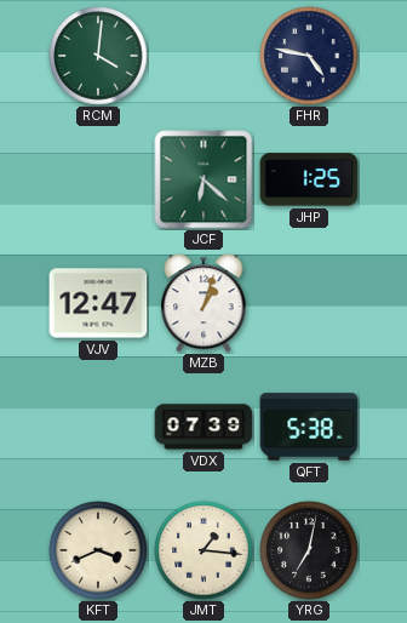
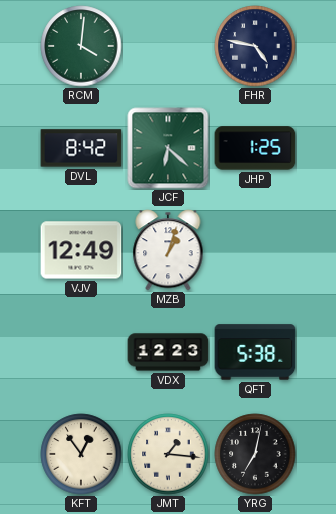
DVL: none -> 8:42 (81, 148)
VJV: 12:47 -> 12:49 (81, 250)
VDX: 07:39 -> 12:23 (168, 352)
KFT: 3:41 -> 12:54 (81, 454)
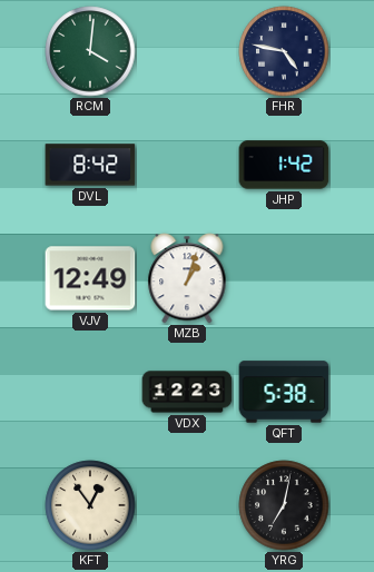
JCF: 6:22 -> none (168, 148)
JHP: 1:25 -> 1:42 (284, 165)
JMT: 1:16 -> none (168, 454)
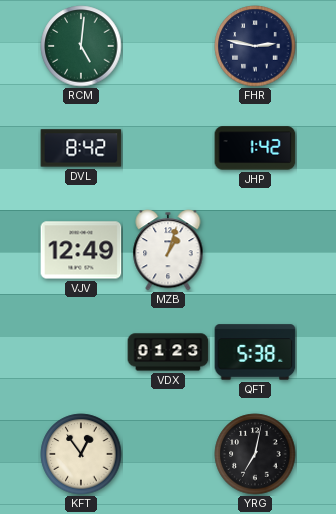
RCM: 4:01 -> 5:01 (81, 46)
FHR: 4:47 -> 2:47 (255, 46)
VDX: 12:23 -> 01:23 (168, 352)
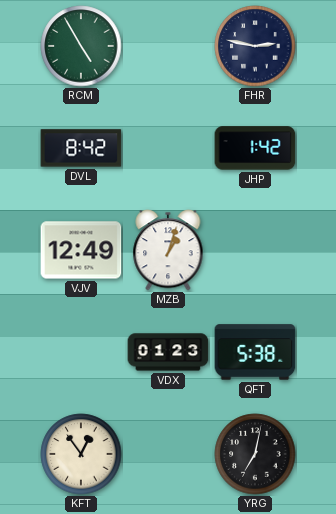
RCM: 5:01 -> 4:55 (81, 46)
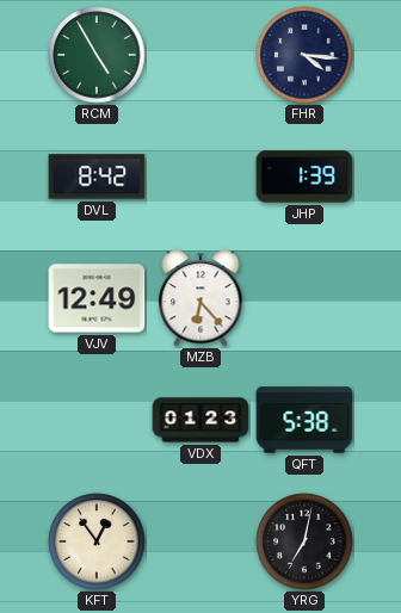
FHR: 2:47 -> 4:16 (304, 55)
JHP: 1:42 -> 1:39 (304, 177)
MZB: 1:03 -> 6:23 (200, 298)
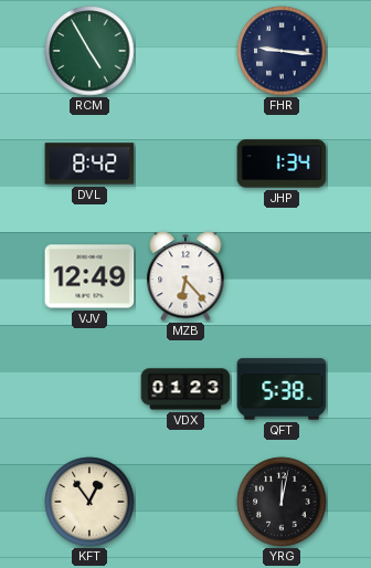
FHR: 4:16 -> 9:16 (282, 51)
JHP: 1:39 -> 1:34 (282, 164)
YRG: 7:02 -> 12:02 (282, 502)
